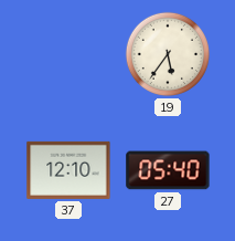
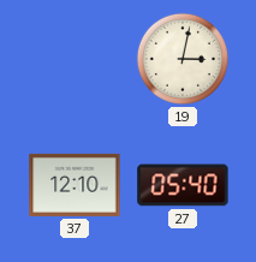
19: 5:36 -> 3:02 (183, 59)
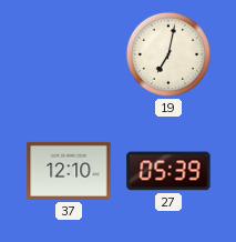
19: 3:02 -> 7:02 (168, 54)
27: 05:40 -> 05:39 (168, 171)
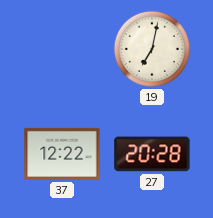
37: 12:10 -> 12:22 (62, 154)
27: 05:39 -> 20:28 (152, 154)
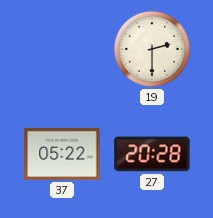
19: 7:02 -> 2:30 (152, 49)
37: 12:22 -> 05:22 (62, 154)
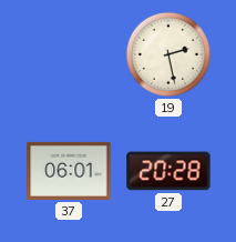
19: 2:30 -> 2:28 (168, 54)
37: 05:22 -> 06:01 (69, 171)
